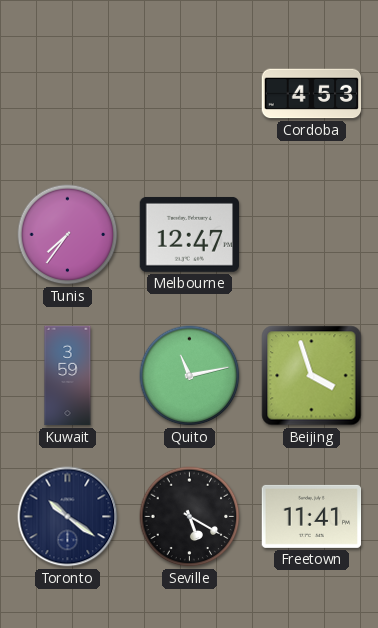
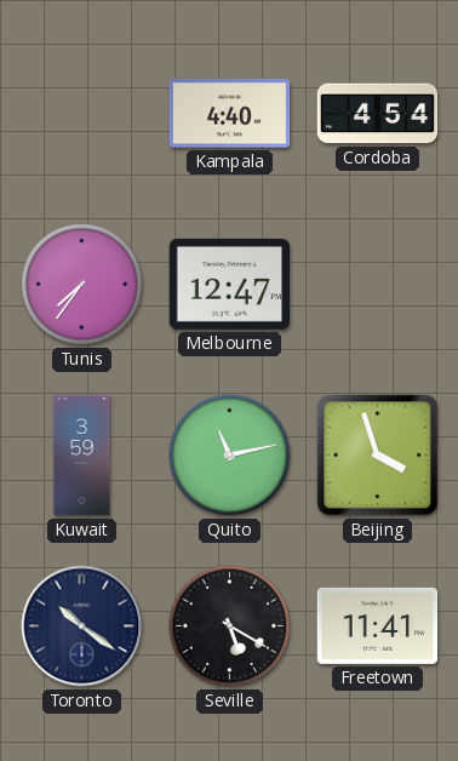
Kampala: none -> 4:40 (230, 114)
Cordoba: 4:53 -> 4:54 (378, 114)
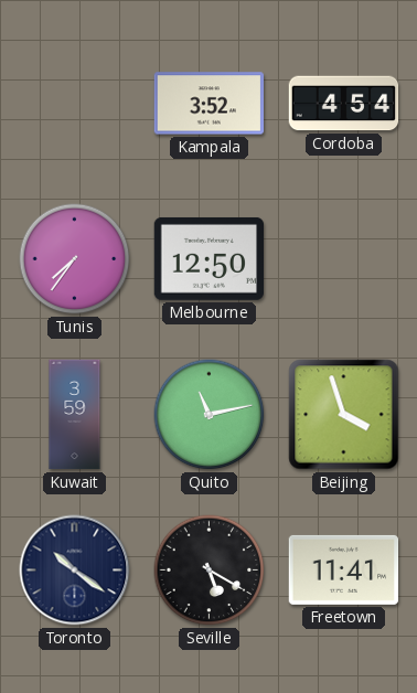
Kampala: 4:40 -> 3:52 (210, 104)
Melbourne: 12:47 -> 12:50 (209, 258)
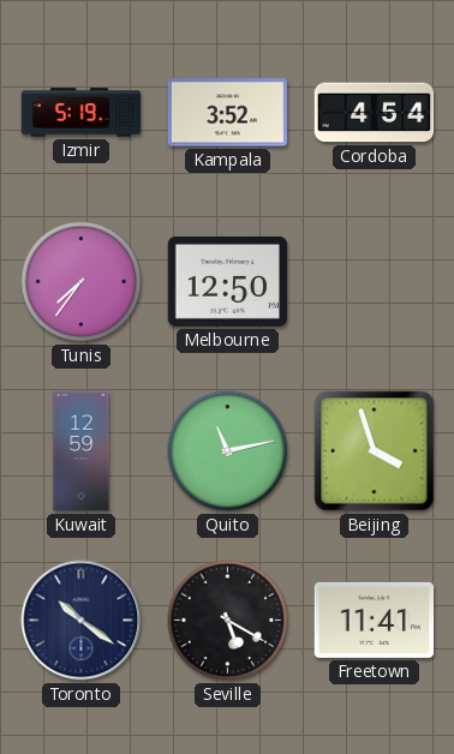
Izmir: none -> 5:19 (82, 113)
Kuwait: 3:59 -> 12:59 (82, 451)
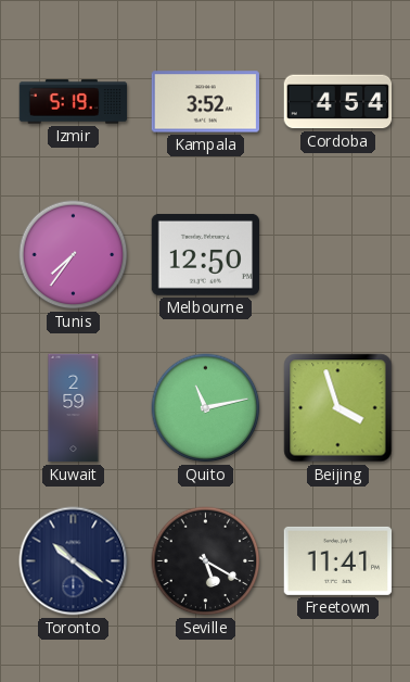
Kuwait: 12:59 -> 2:59 (74, 408)
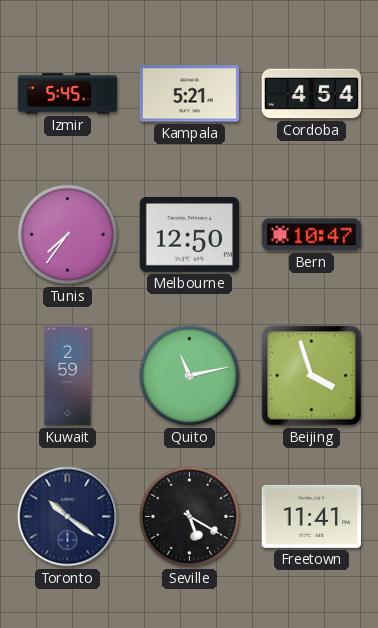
Izmir: 5:19 -> 5:45 (68, 94)
Kampala: 3:52 -> 5:21 (190, 94)
Bern: none -> 10:47 (312, 235)
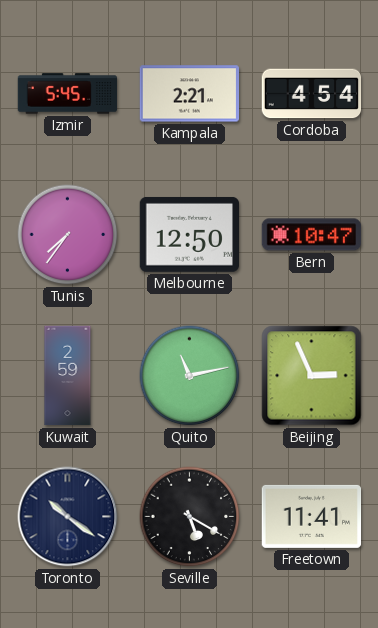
Kampala: 5:21 -> 2:21 (190, 94)
Beijing: 3:57 -> 2:56 (312, 376)
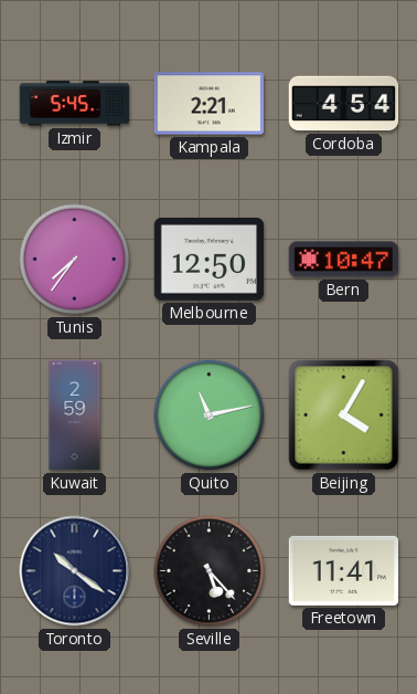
Beijing: 2:56 -> 4:05 (344, 416)
Seville: 5:20 -> 5:23 (210, 571)
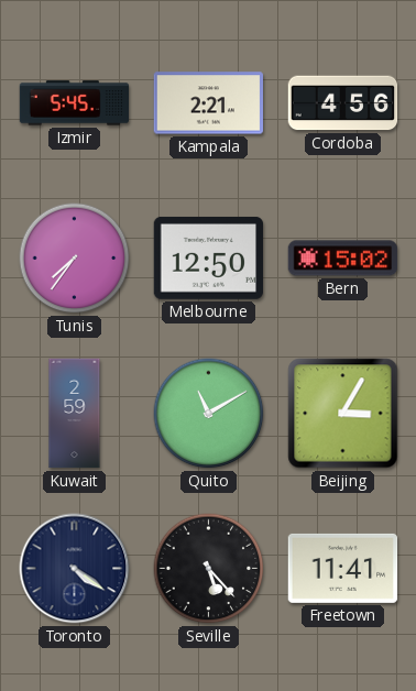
Cordoba: 4:54 -> 4:56 (343, 103)
Bern: 10:47 -> 15:02 (343, 259)
Quito: 11:13 -> 11:10 (209, 414)
Beijing: 4:05 -> 3:05 (343, 414)
Toronto: 10:21 -> 4:21 (75, 569)
